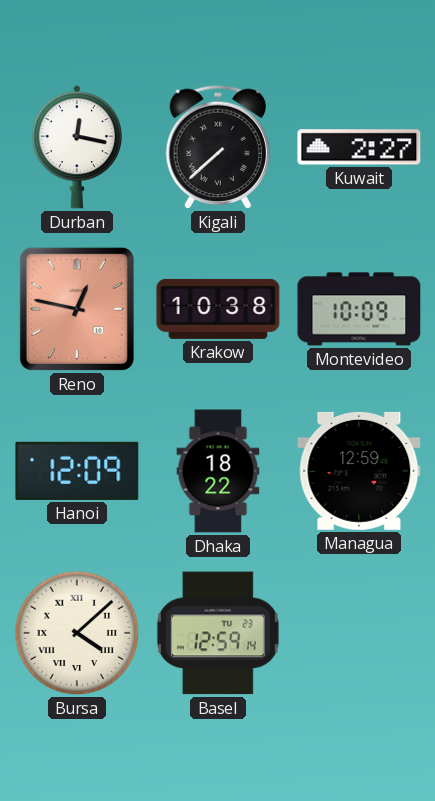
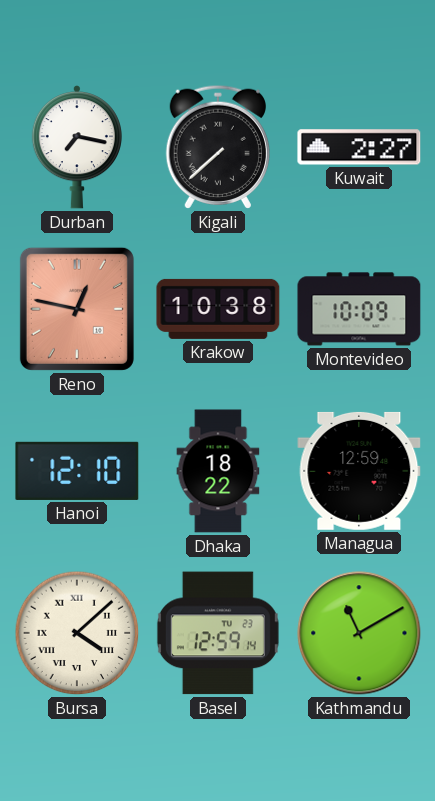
Durban: 12:17 -> 7:17 (77, 148)
Hanoi: 12:09 -> 12:10 (77, 471)
Kathmandu: none -> 11:10 (359, 633)
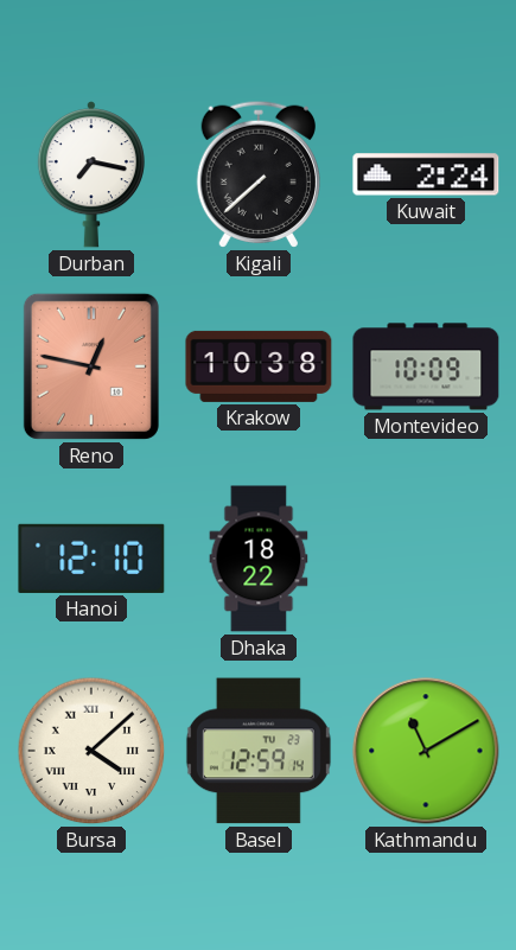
Kuwait: 2:27 -> 2:24 (426, 174)
Managua: 12:59 -> none (359, 471)
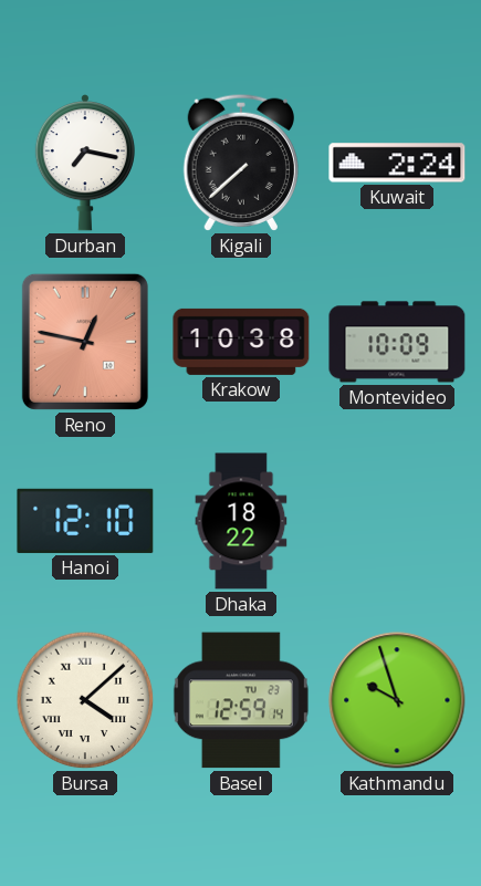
Kathmandu: 11:10 -> 9:57 (397, 700)
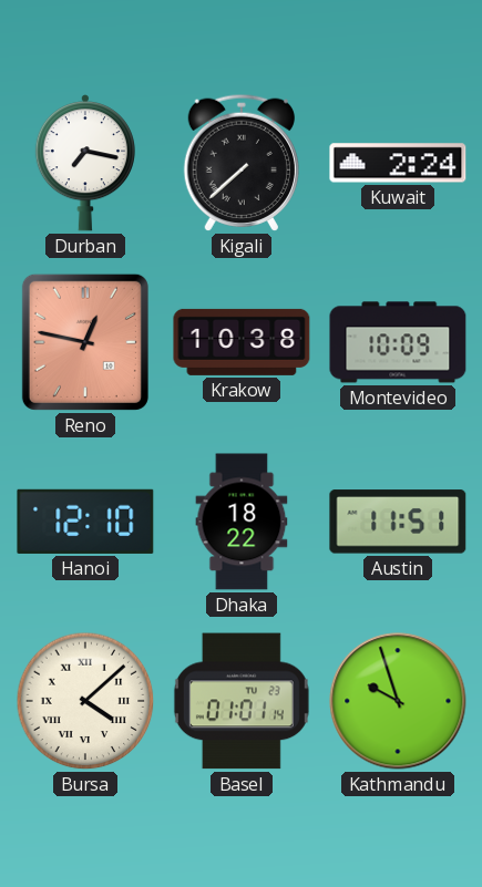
Austin: none -> 11:51 (398, 522)
Basel: 12:59 -> 01:01 (242, 701)
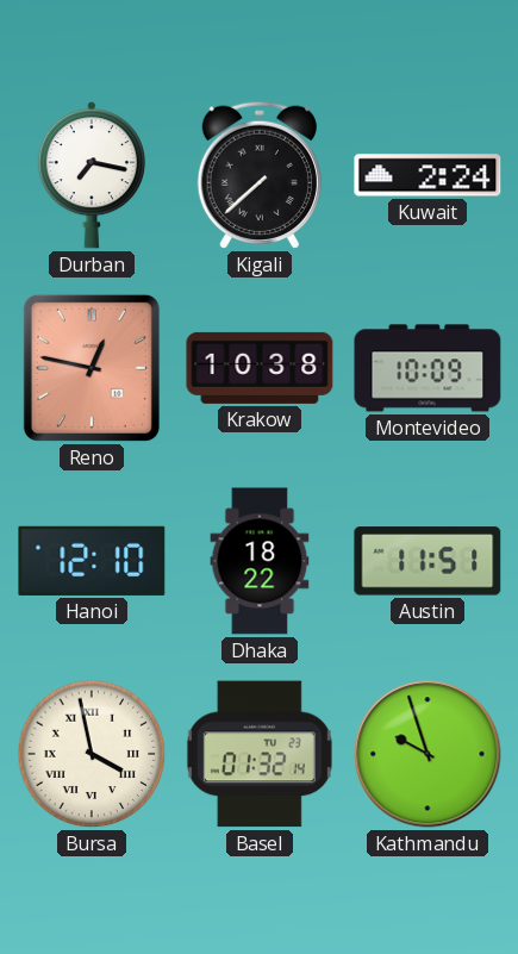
Bursa: 4:08 -> 3:58 (92, 754)
Basel: 01:01 -> 01:32 (260, 754)
